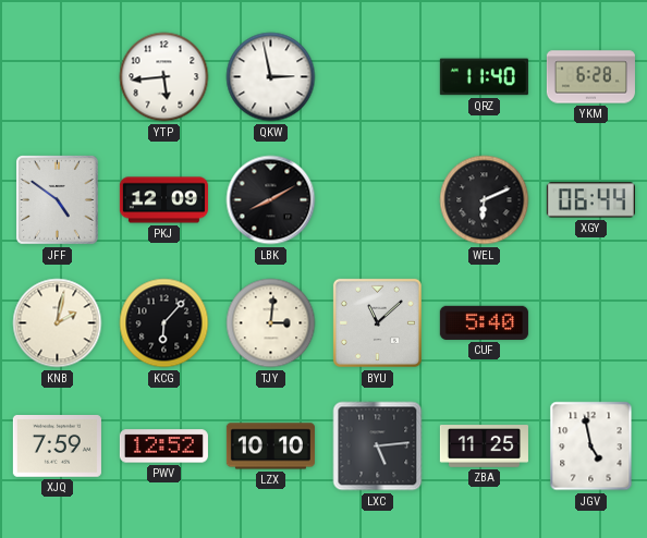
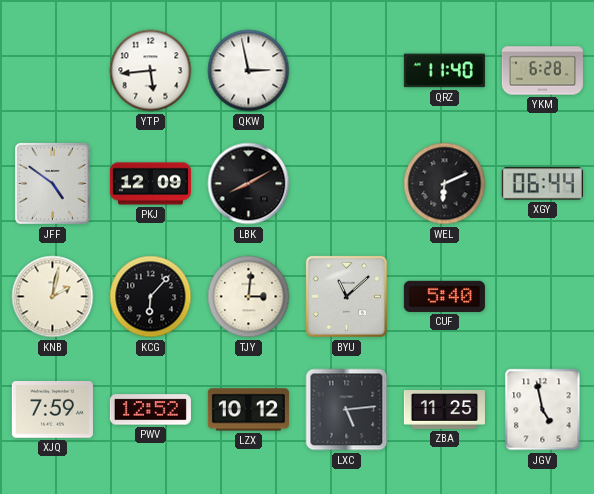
LZX: 10:10 -> 10:12 (248, 410)
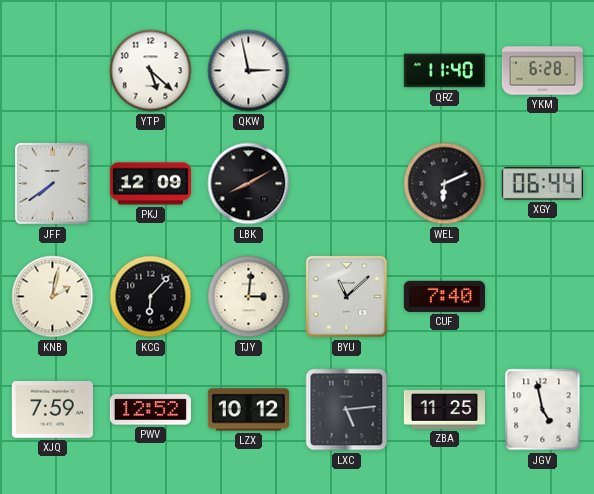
YTP: 5:44 -> 5:22 (151, 71)
JFF: 4:51 -> 7:39 (53, 184)
CUF: 5:40 -> 7:40 (444, 296)
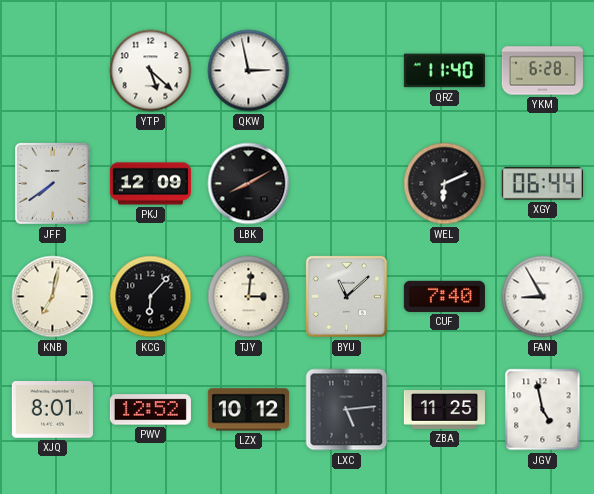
KNB: 2:02 -> 7:02 (53, 297)
FAN: none -> 8:55 (543, 297)
XJQ: 7:59 -> 8:01 (52, 410)
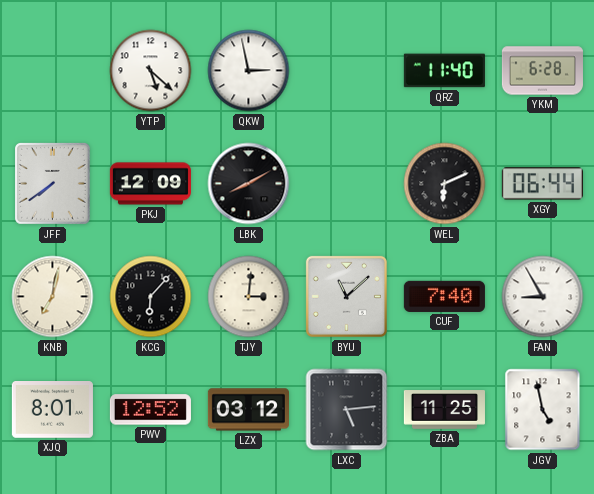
LZX: 10:12 -> 03:12 (248, 410)
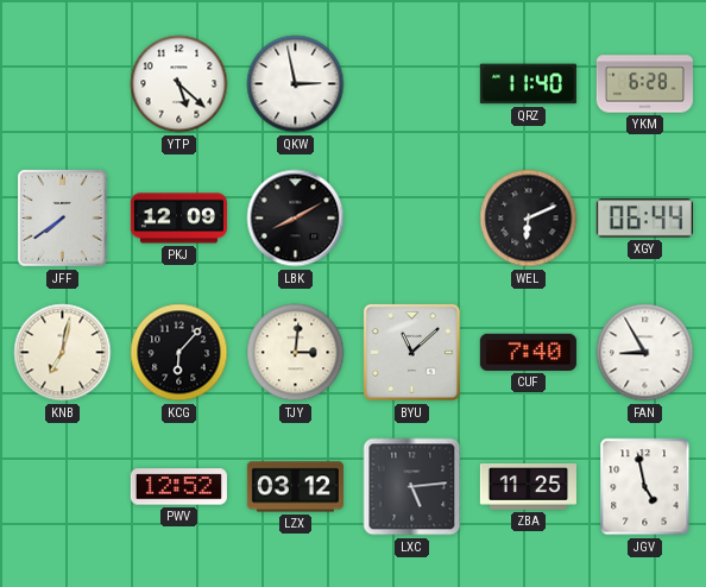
XJQ: 8:01 -> none (52, 410)
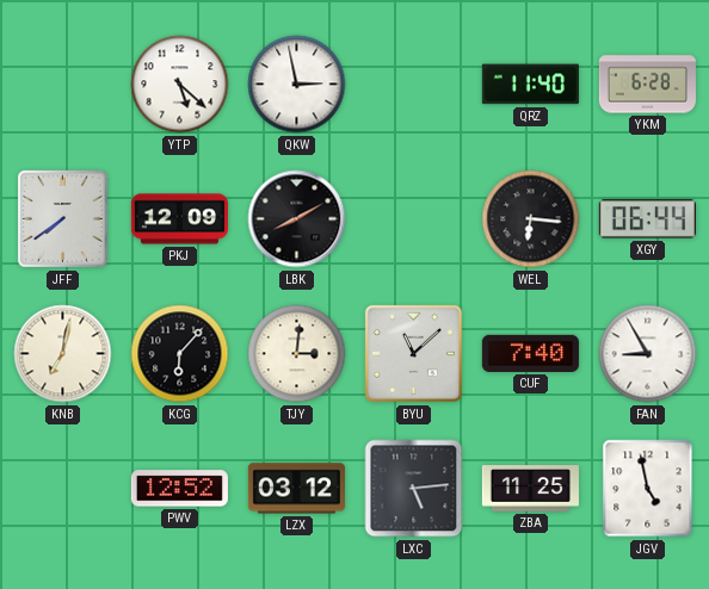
WEL: 6:11 -> 6:16 (531, 219)
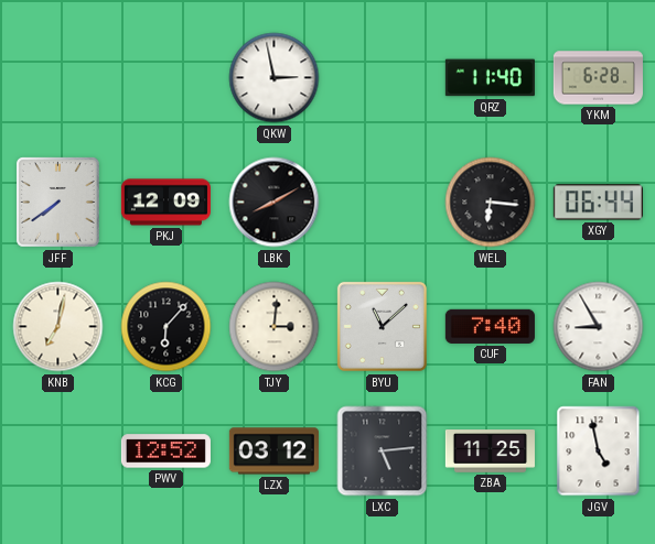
YTP: 5:22 -> none (180, 85)
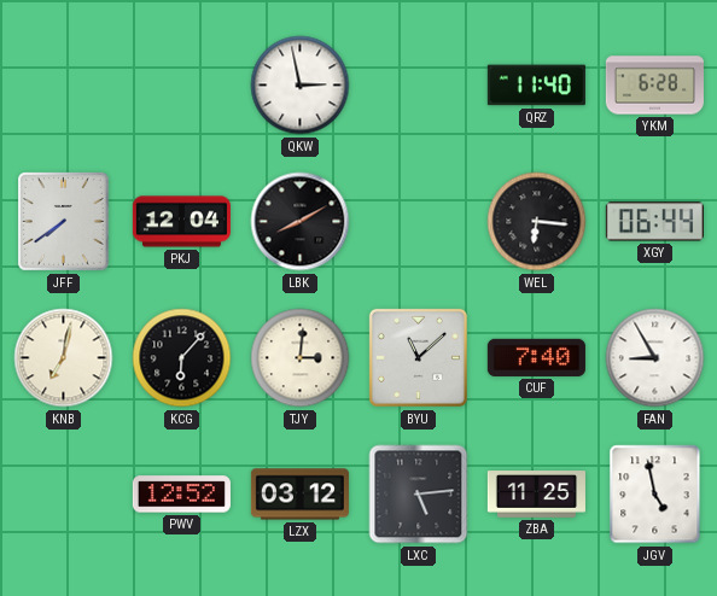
PKJ: 12:09 -> 12:04 (181, 222)
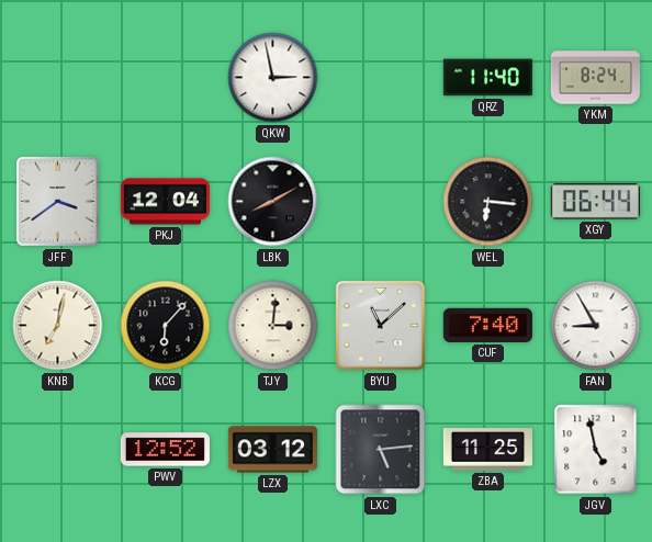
YKM: 6:28 -> 8:24 (595, 78)
JFF: 7:39 -> 3:39 (58, 202)
